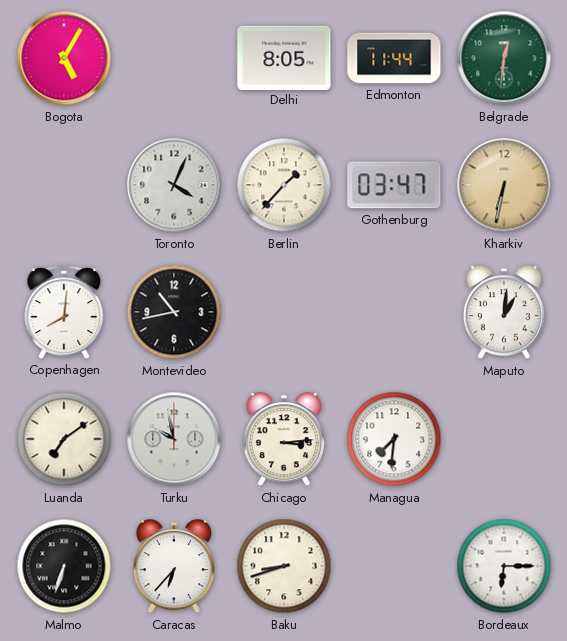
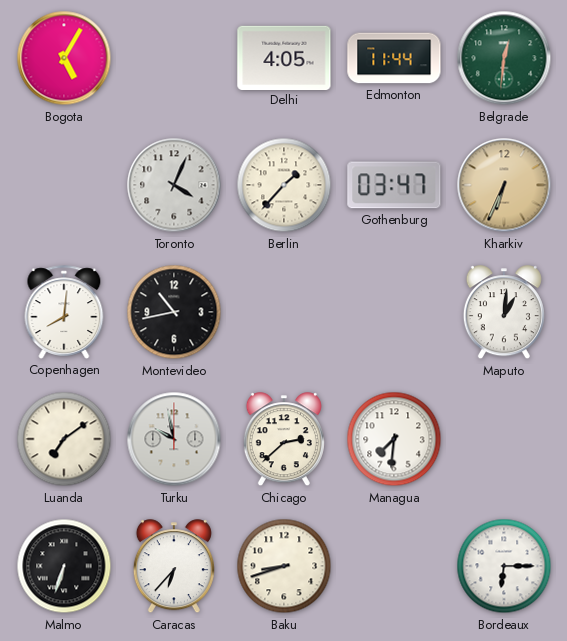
Delhi: 8:05 -> 4:05 (284, 57)
Kharkiv: 6:32 -> 6:34 (504, 185)
Chicago: 3:14 -> 2:38 (284, 440)
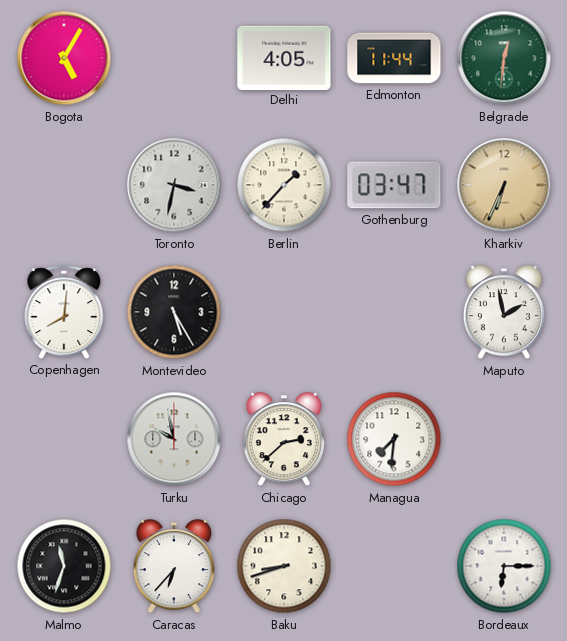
Toronto: 4:04 -> 3:32 (174, 185)
Montevideo: 10:43 -> 5:25 (174, 312)
Maputo: 1:01 -> 1:58 (504, 313)
Luanda: 7:09 -> none (64, 439)
Malmo: 6:33 -> 11:33 (64, 566)
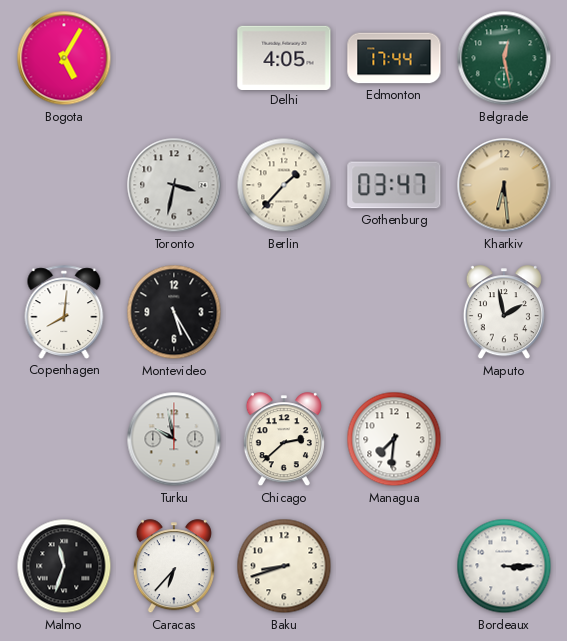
Edmonton: 11:44 -> 17:44 (394, 58)
Belgrade: 12:31 -> 12:28 (504, 58)
Kharkiv: 6:34 -> 6:29 (504, 185)
Bordeaux: 6:15 -> 3:15 (504, 566)
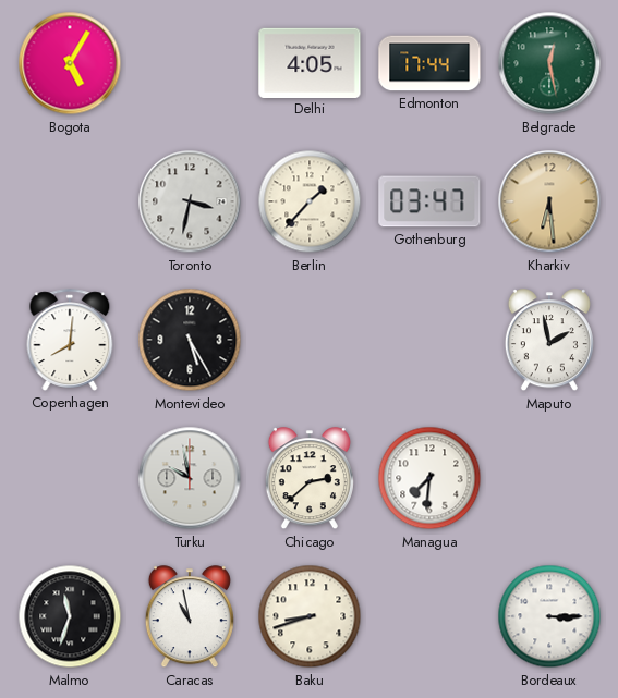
Caracas: 6:37 -> 10:58 (190, 617)
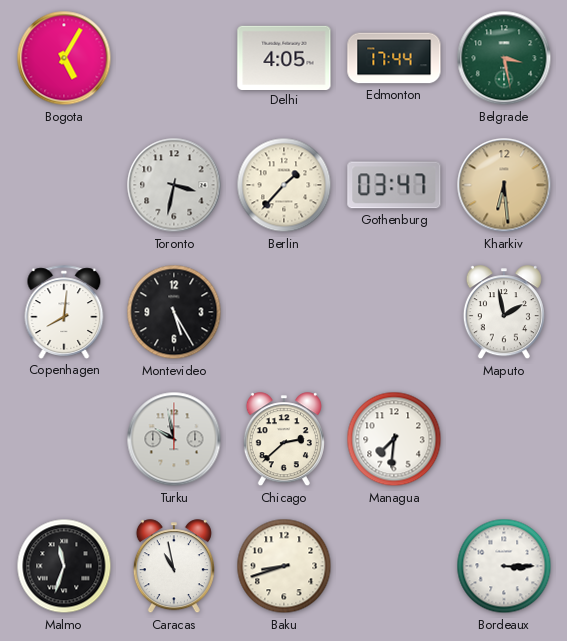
Belgrade: 12:28 -> 3:28 (504, 58)
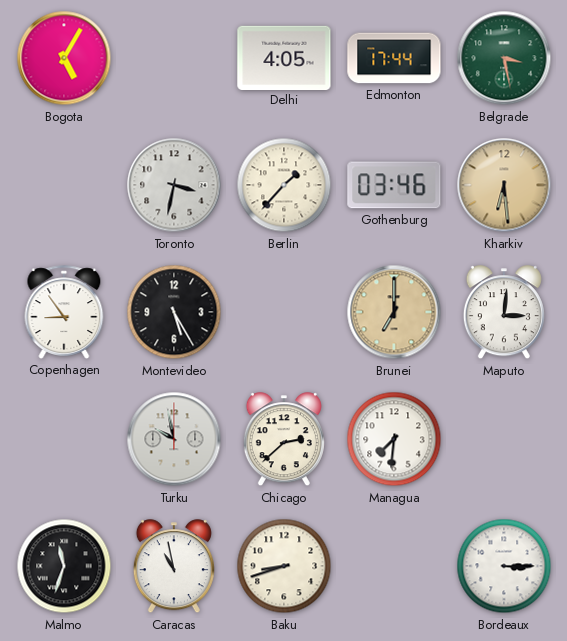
Gothenburg: 03:47 -> 03:46 (394, 185)
Copenhagen: 8:01 -> 8:54 (64, 312)
Brunei: none -> 7:00 (394, 312)
Maputo: 1:58 -> 3:01 (504, 313)
